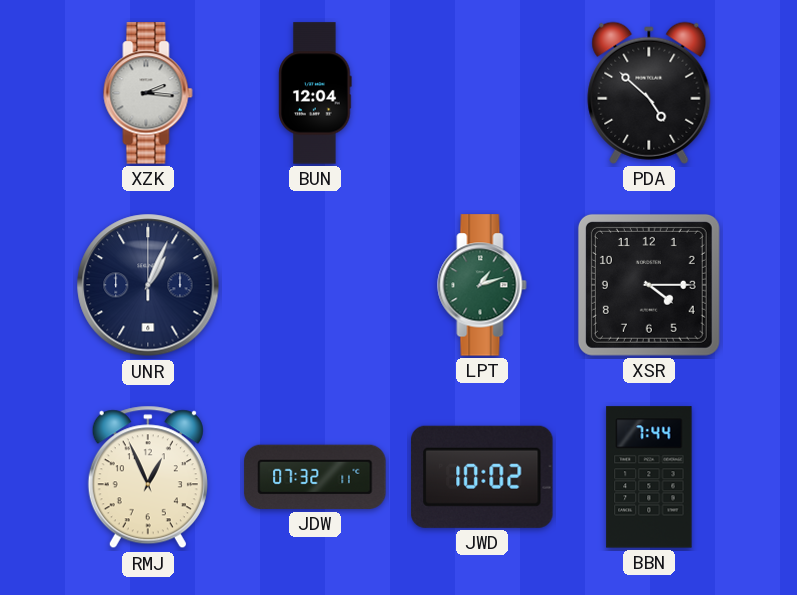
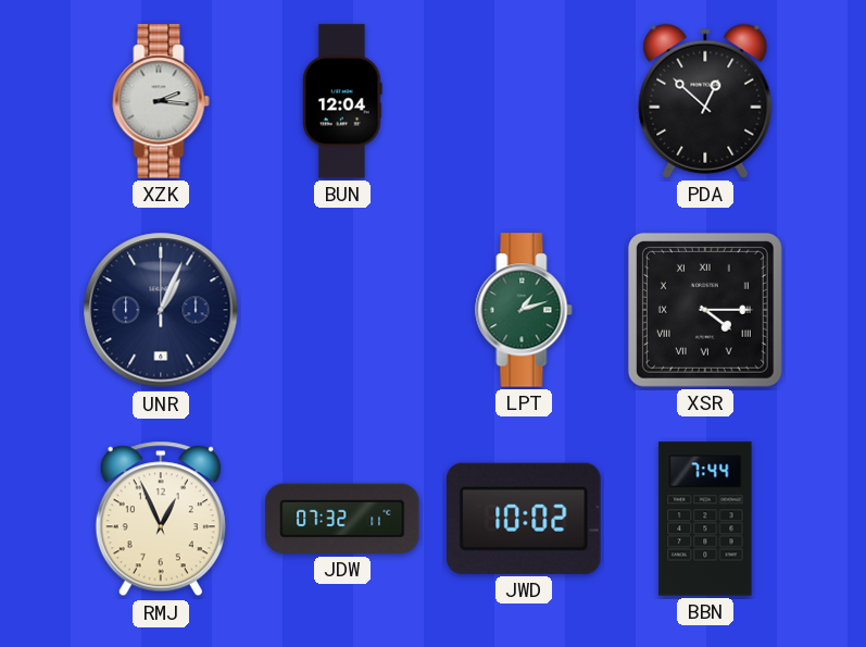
PDA: 4:52 -> 12:52 (705, 101)
XSR numerals: Arabic -> Roman (705, 310)
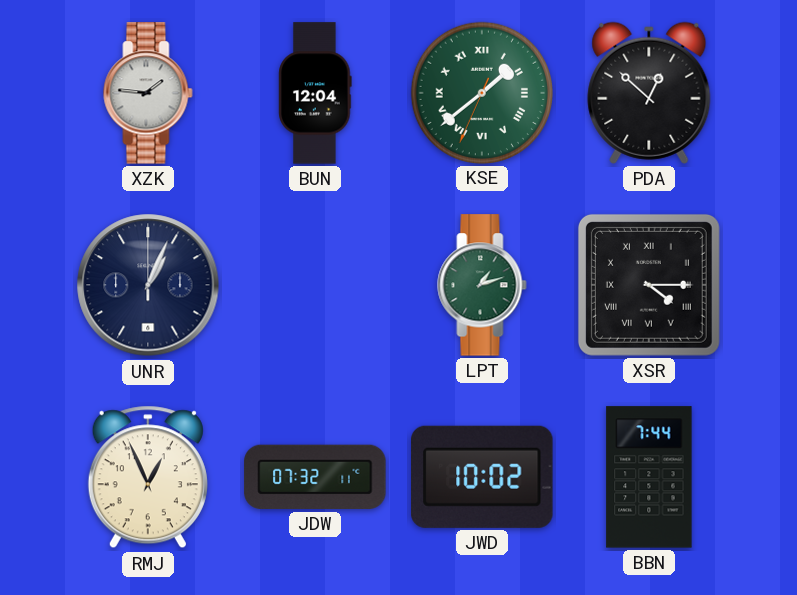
XZK: 2:16 -> 1:46 (148, 93)
KSE: none -> 1:38 (481, 92)
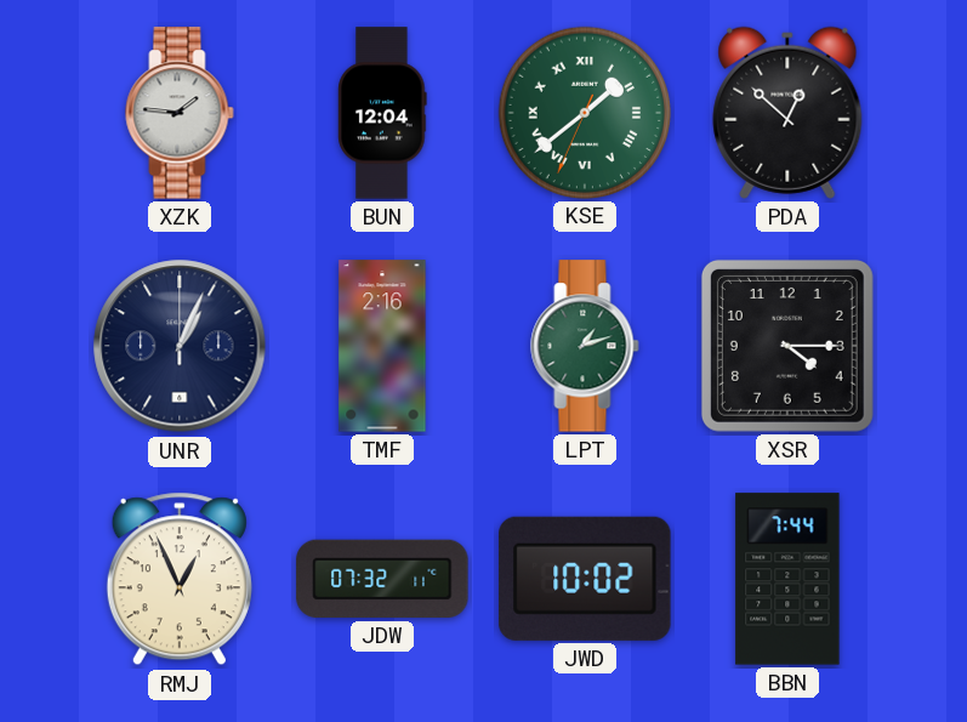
TMF: none -> 2:16 (382, 346)
XSR numerals: Roman -> Arabic (787, 346)
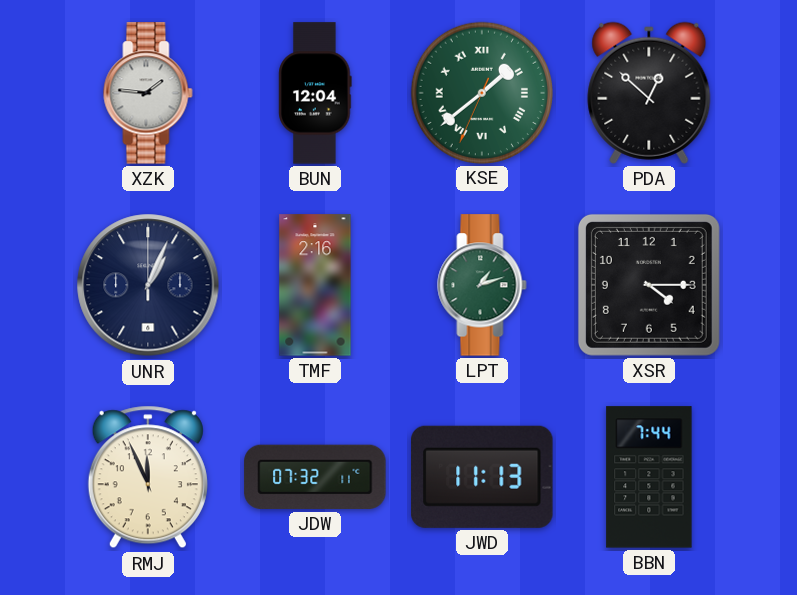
RMJ: 12:56 -> 11:56 (148, 477)
JWD: 10:02 -> 11:13 (482, 477)
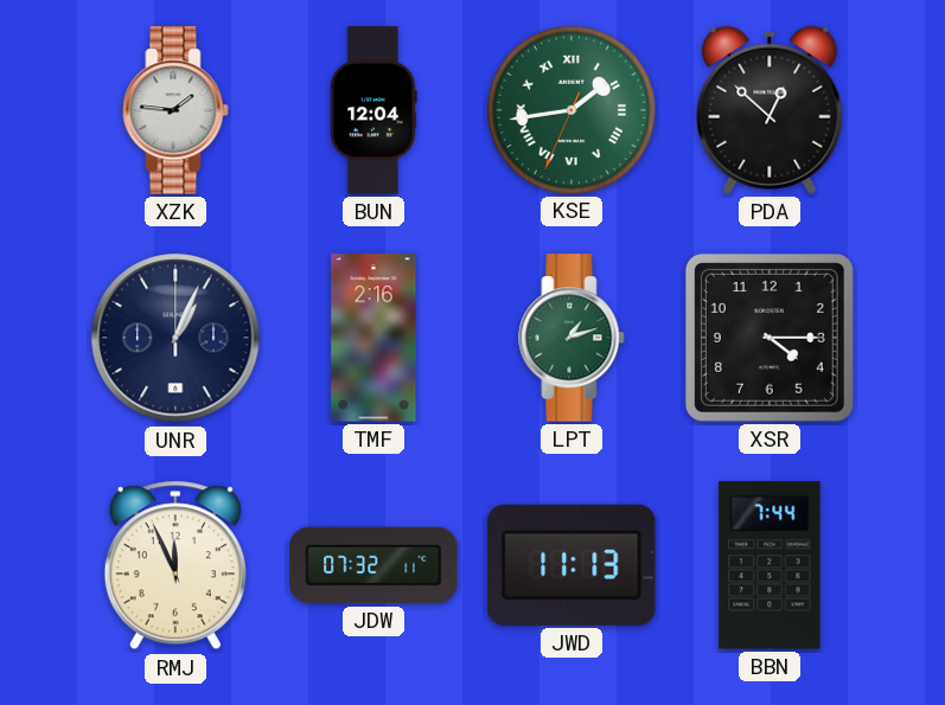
KSE: 1:38 -> 1:43 (570, 109)
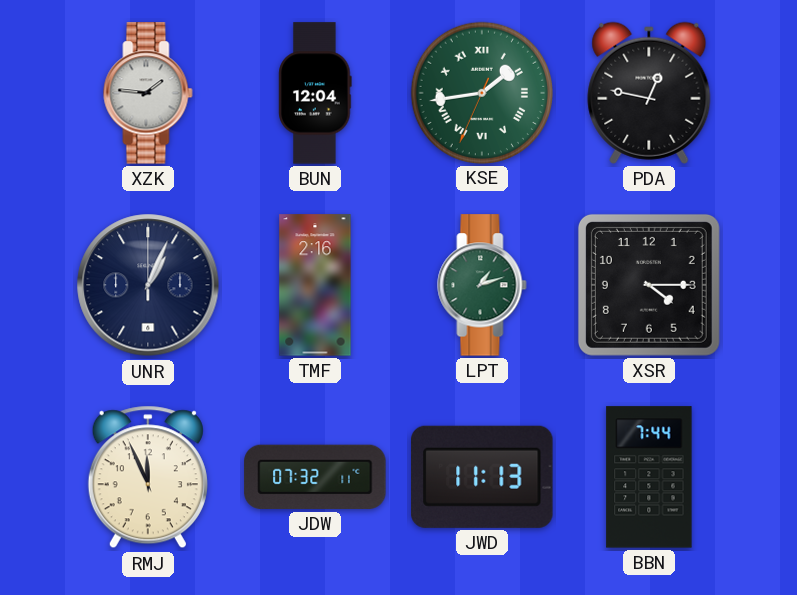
PDA: 12:52 -> 12:47 (649, 93)
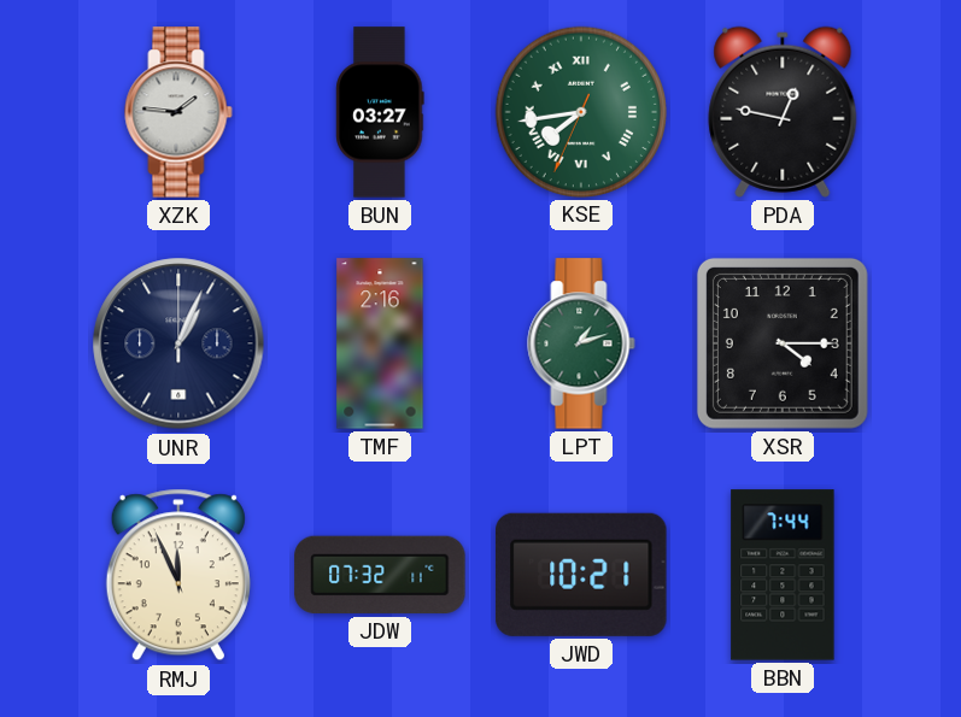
BUN: 12:04 -> 03:27 (380, 112)
KSE: 1:43 -> 7:43 (580, 111)
JWD: 11:13 -> 10:21 (581, 575)
